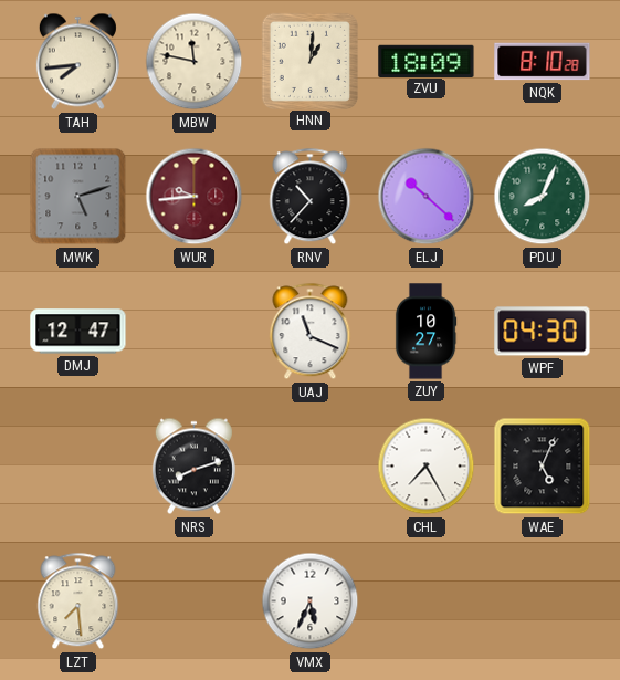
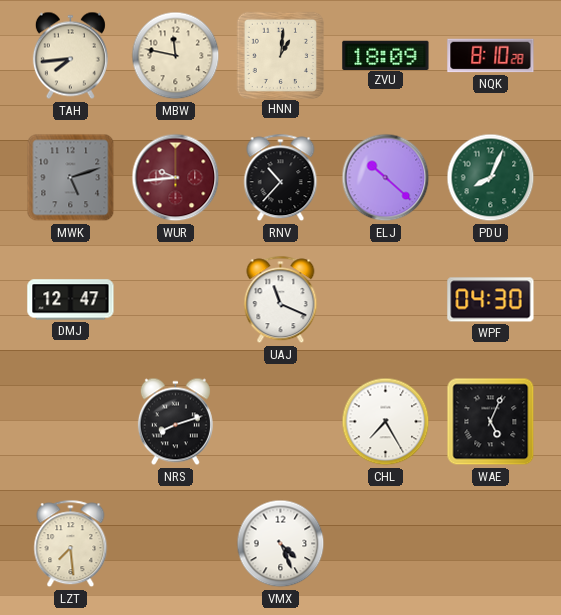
ZUY: 10:27 -> none (425, 332)
VMX: 5:34 -> 4:26 (281, 544)
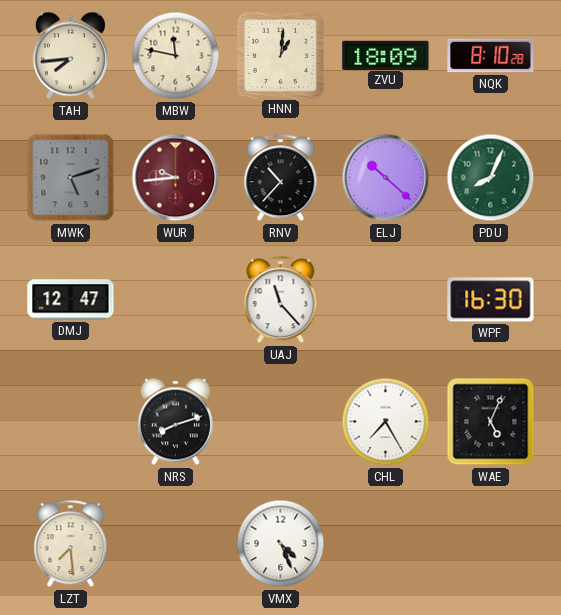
UAJ: 11:19 -> 11:23 (281, 300)
WPF: 04:30 -> 16:30 (491, 300)
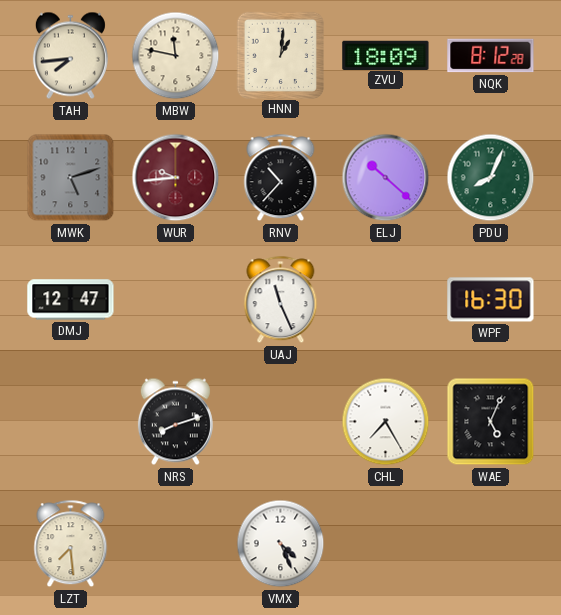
NQK: 8:10 -> 8:12 (491, 56)
UAJ: 11:23 -> 11:26 (281, 300)
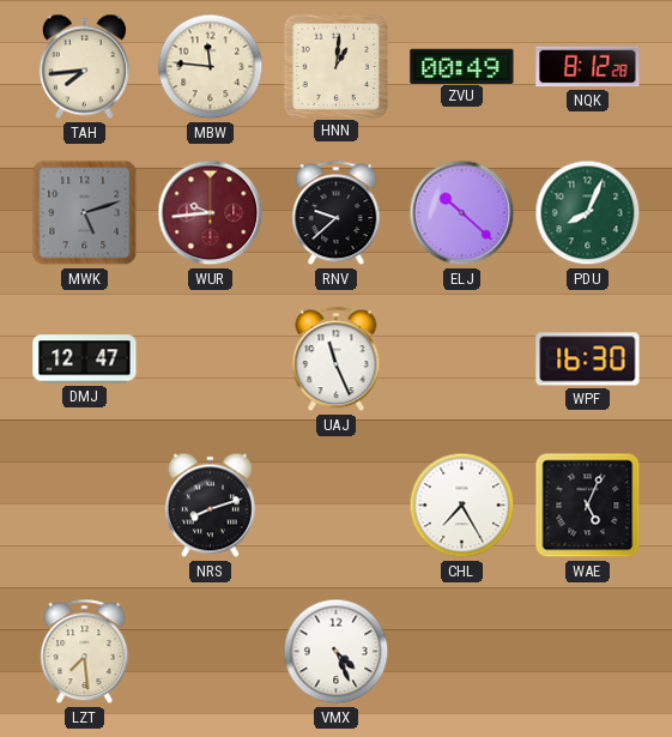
MBW: 11:47 -> 11:46 (211, 67)
ZVU: 18:09 -> 00:49 (462, 66)
RNV: 10:37 -> 9:38 (337, 213)
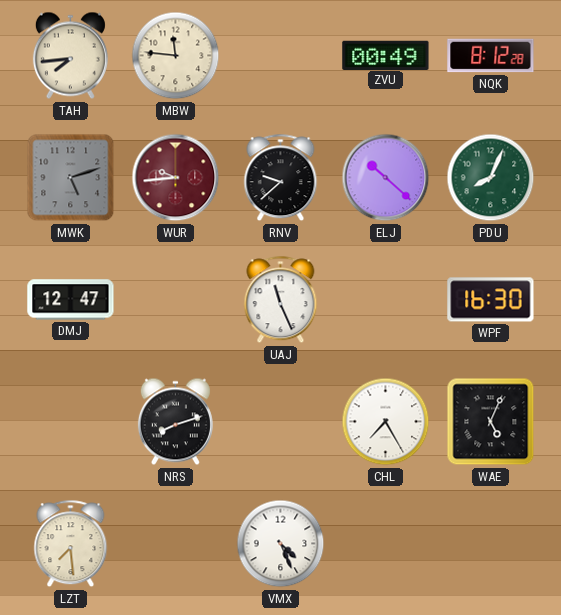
HNN: 1:01 -> none (335, 66)
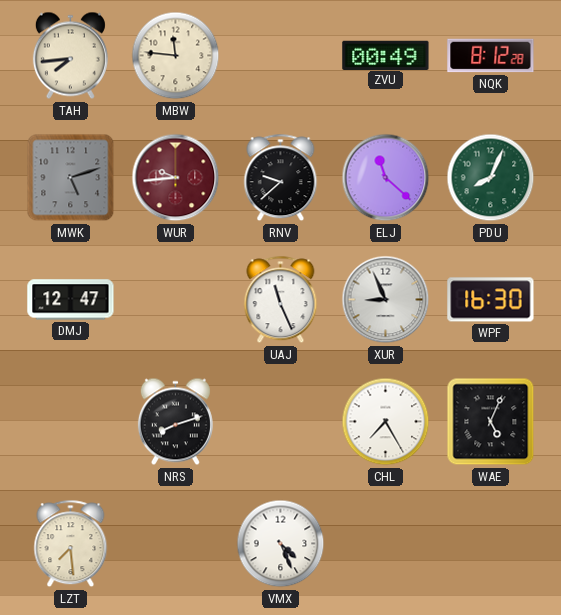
ELJ: 10:22 -> 11:22 (386, 178)
XUR: none -> 8:56 (386, 300)
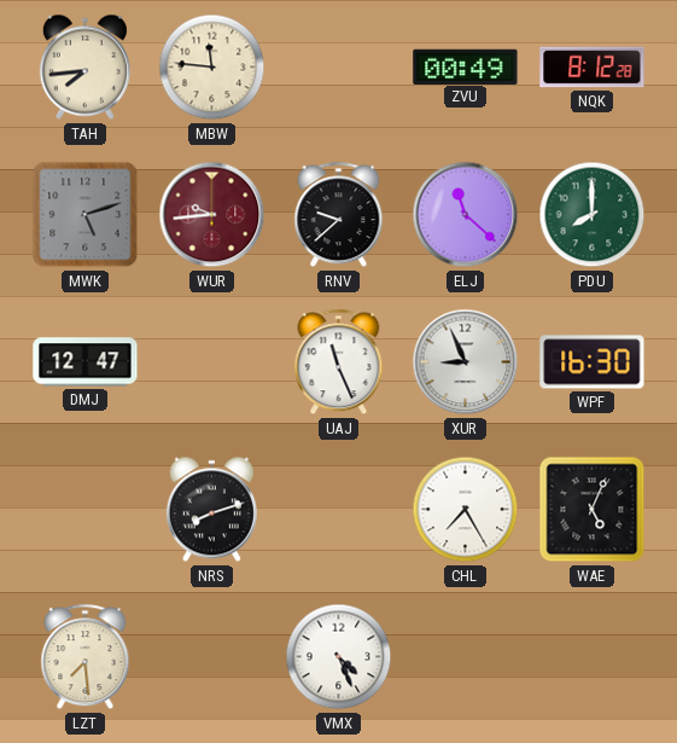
PDU: 8:04 -> 8:00 (593, 215)
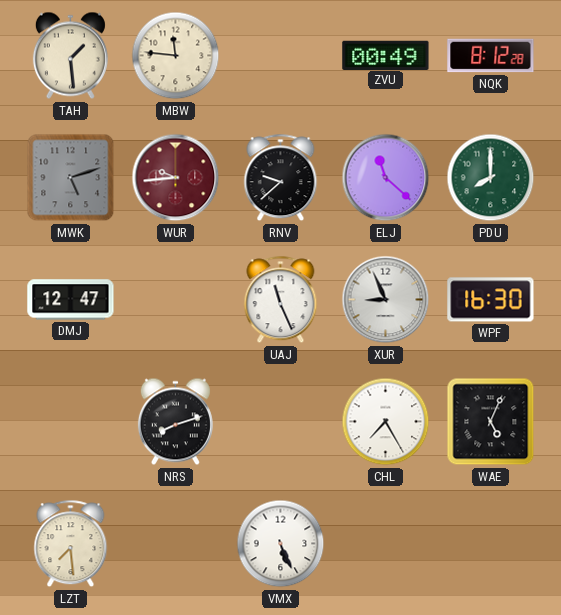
TAH: 7:44 -> 1:29 (70, 56)
VMX: 4:26 -> 5:26 (281, 544)
